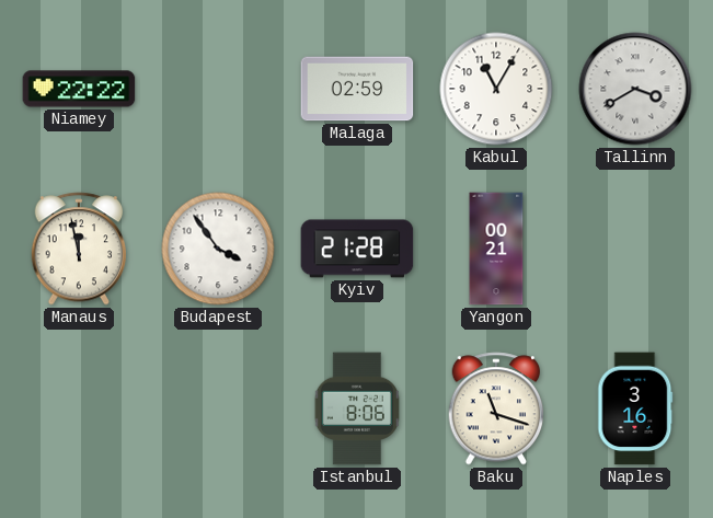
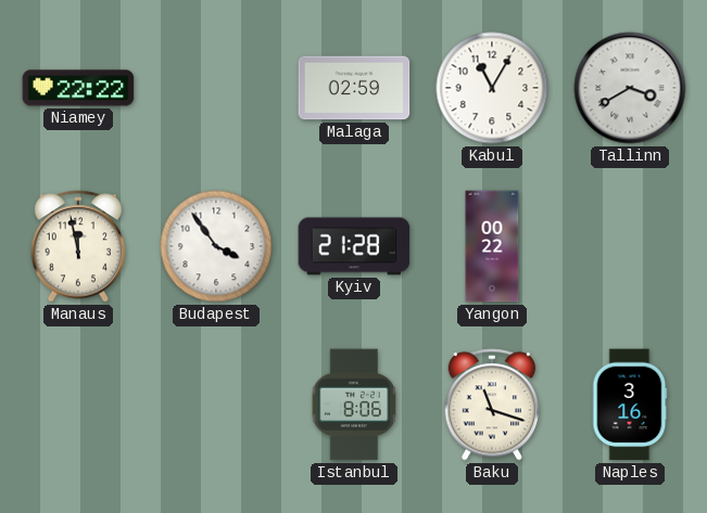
Yangon: 00:21 -> 00:22 (492, 246)
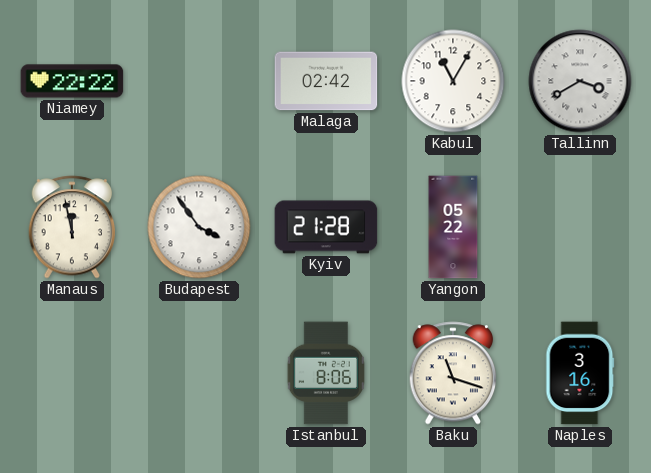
Malaga: 02:59 -> 02:42 (326, 81)
Yangon: 00:22 -> 05:22 (453, 227)
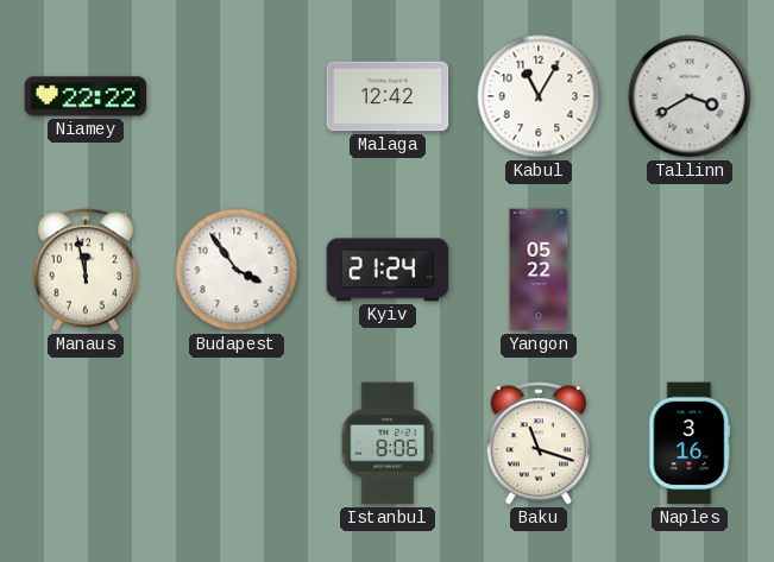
Malaga: 02:42 -> 12:42 (388, 96)
Kyiv: 21:28 -> 21:24 (388, 270)
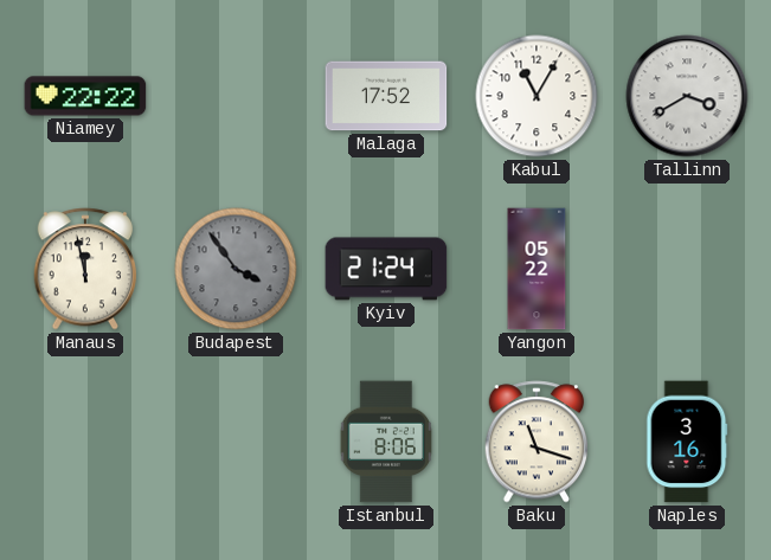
Malaga: 12:42 -> 17:52 (386, 96)
Budapest dial: white -> grey (236, 269)
